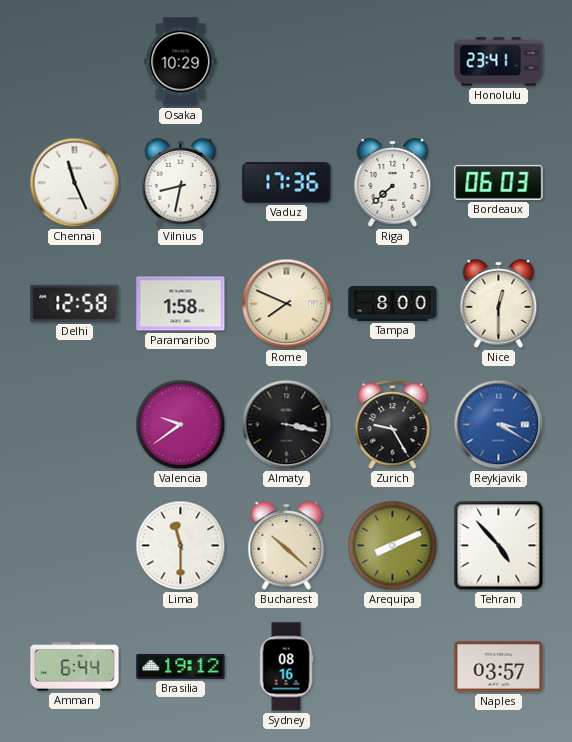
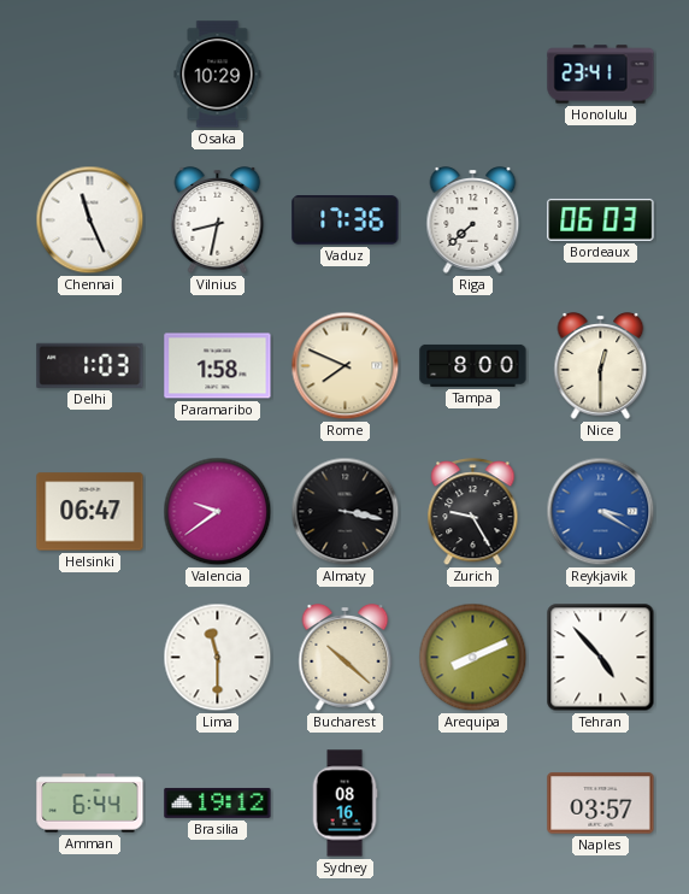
Delhi: 12:58 -> 1:03 (90, 365)
Helsinki: none -> 06:47 (90, 512)
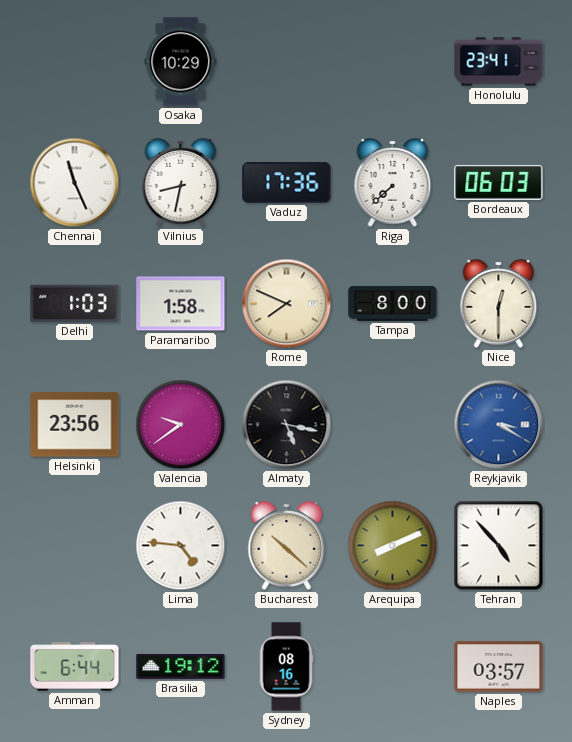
Helsinki: 06:47 -> 23:56 (75, 425)
Almaty: 3:17 -> 5:17 (287, 425)
Zurich: 9:25 -> none (473, 512)
Lima: 11:30 -> 4:46 (181, 546)
